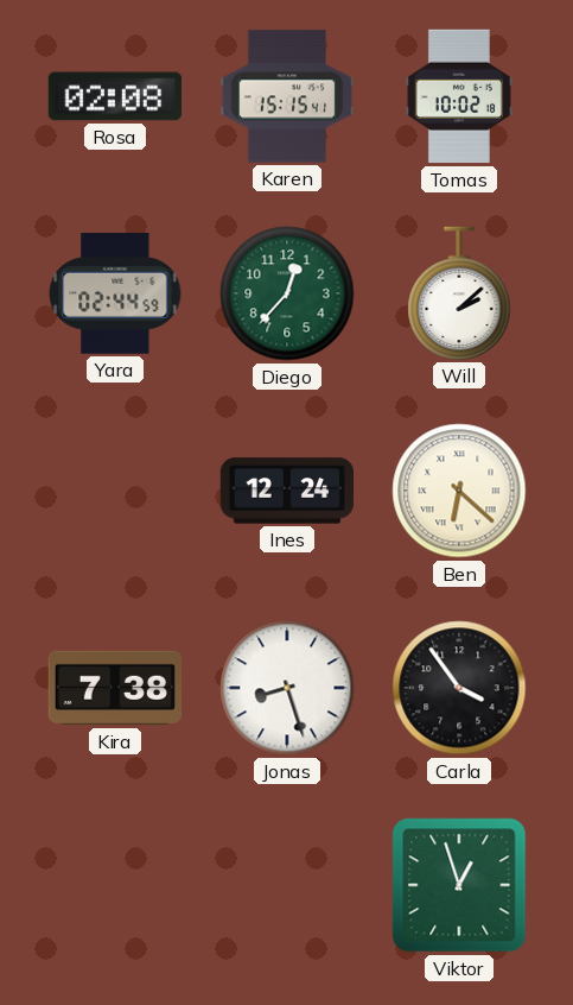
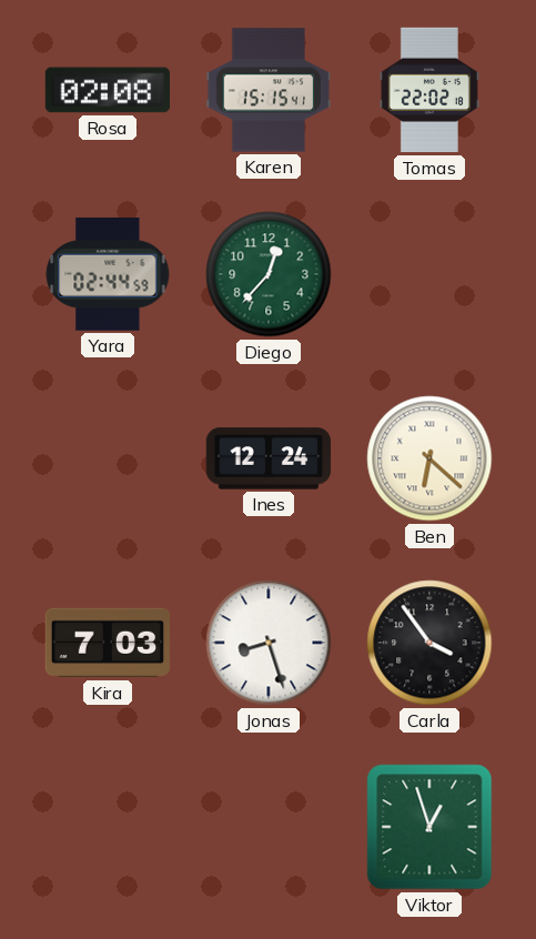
Tomas: 10:02 -> 22:02 (429, 90)
Will: 2:08 -> none (459, 293)
Kira: 7:38 -> 7:03 (107, 643)
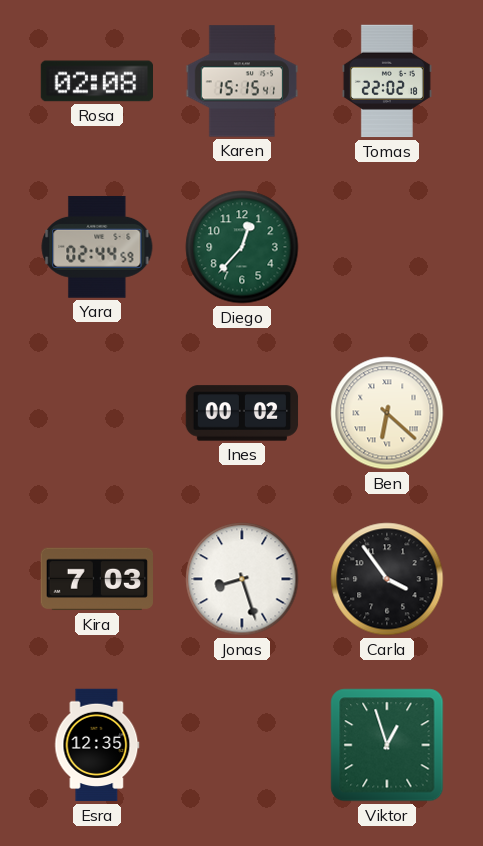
Ines: 12:24 -> 00:02 (242, 413)
Esra: none -> 12:35 (97, 745)
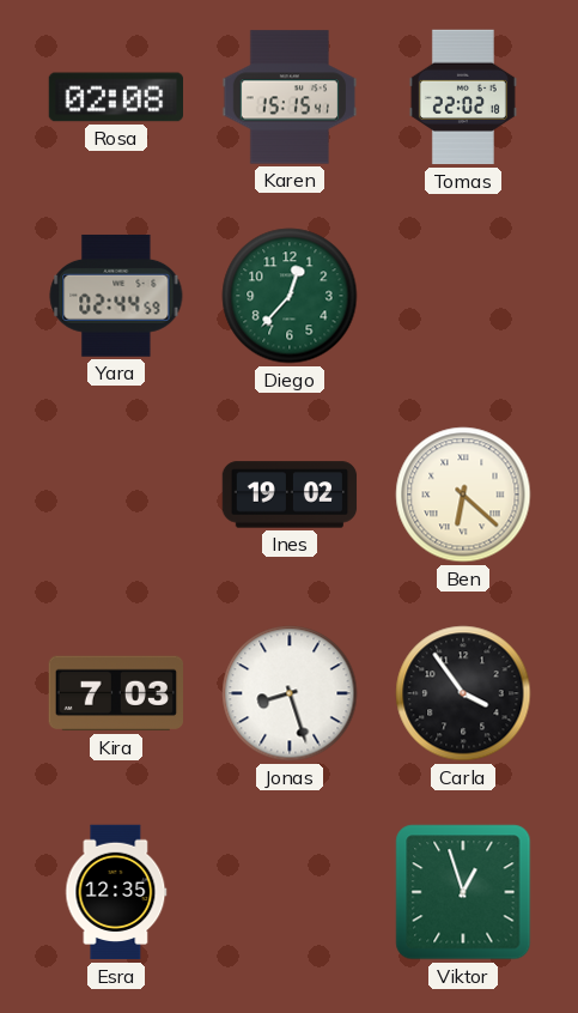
Ines: 00:02 -> 19:02 (290, 495)
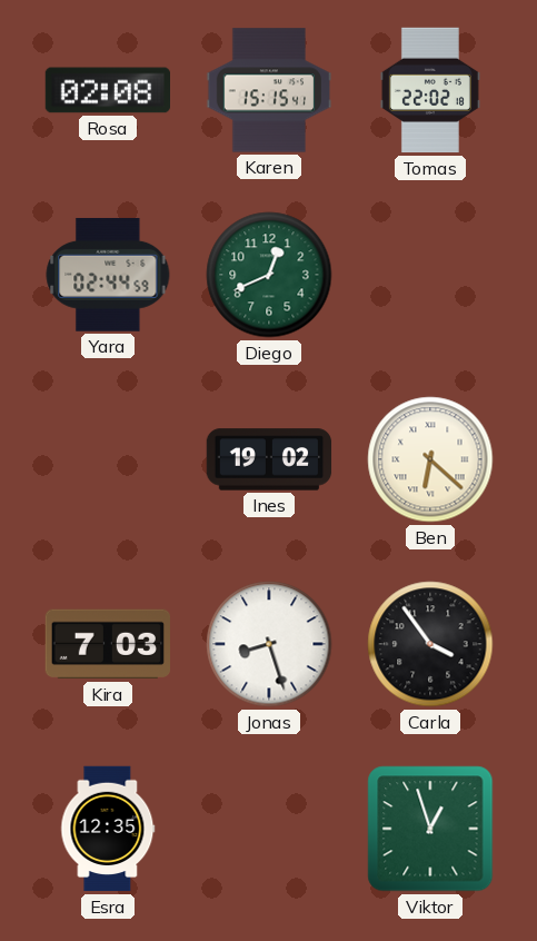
Diego: 12:37 -> 12:41 (269, 275)
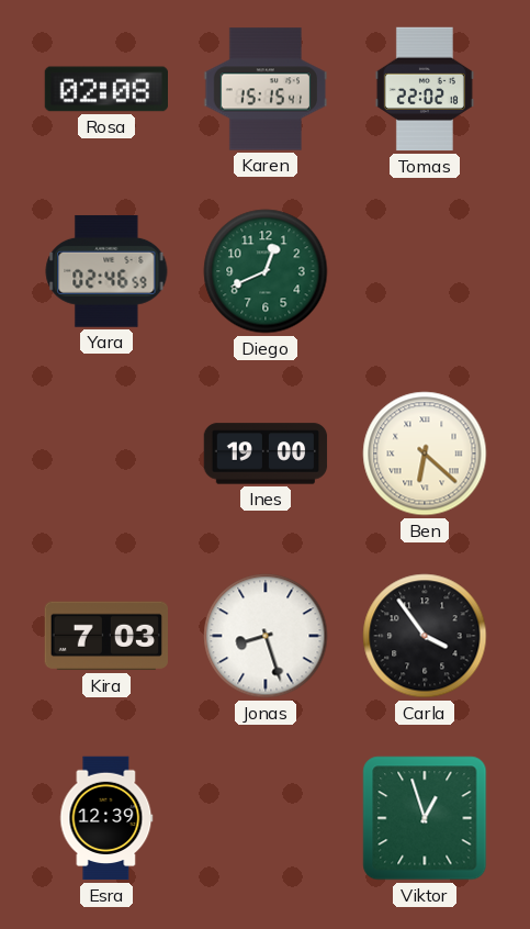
Yara: 02:44 -> 02:46 (106, 271)
Ines: 19:02 -> 19:00 (266, 454)
Esra: 12:35 -> 12:39 (106, 818)
